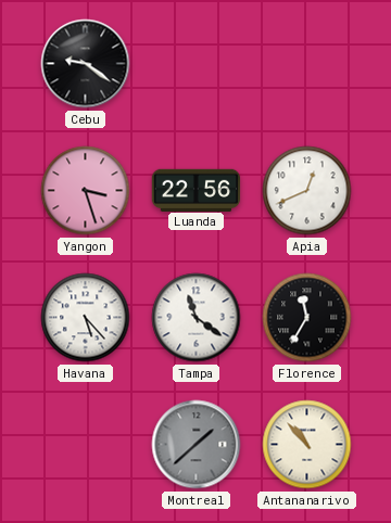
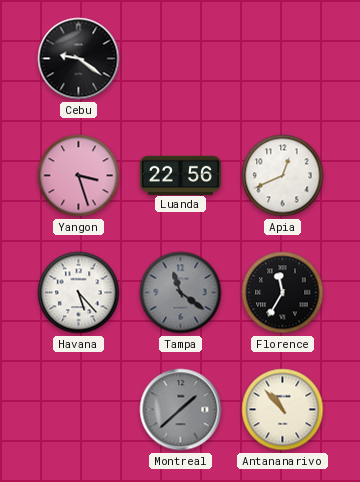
Tampa dial: white -> grey (181, 293)
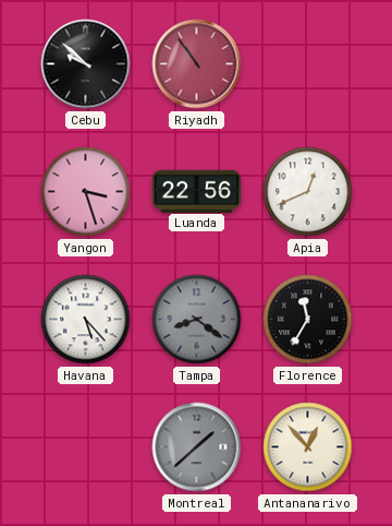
Cebu: 9:21 -> 9:52 (86, 64)
Riyadh: none -> 10:54 (197, 64)
Tampa: 11:21 -> 8:21 (197, 320)
Antananarivo: 10:53 -> 12:53 (308, 447)
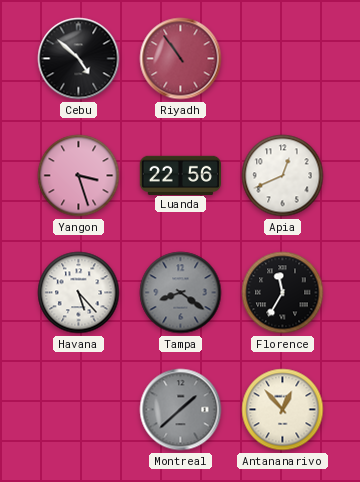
Cebu: 9:52 -> 4:52 (79, 59)
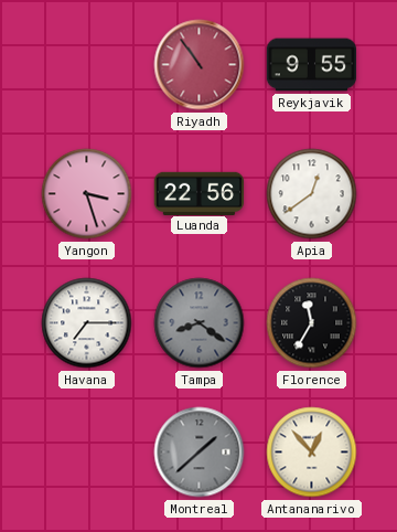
Cebu: 4:52 -> none (79, 59)
Reykjavik: none -> 9:55 (312, 65)
Apia: 12:41 -> 12:39 (312, 194)
Havana: 5:23 -> 7:15 (87, 323)
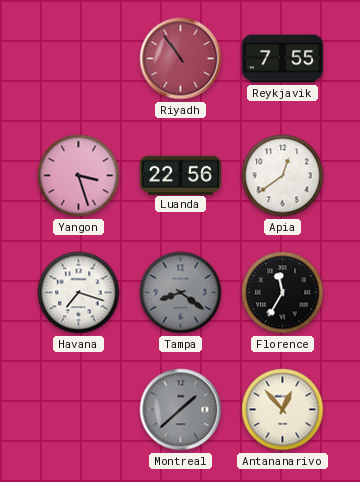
Reykjavik: 9:55 -> 7:55 (283, 59)
Havana: 7:15 -> 7:18 (79, 293)
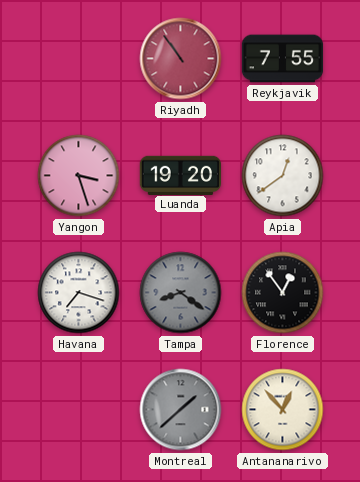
Luanda: 22:56 -> 19:20 (181, 175)
Florence: 11:35 -> 12:54 (283, 293)
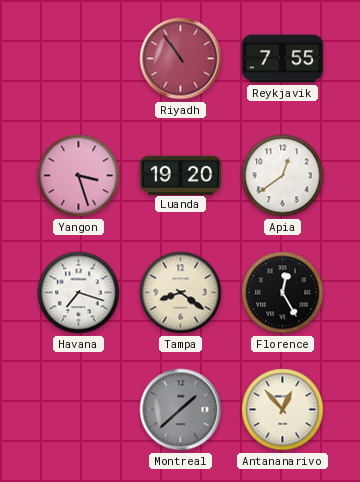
Tampa dial: grey -> cream (181, 293)
Florence: 12:54 -> 12:25 (283, 293)
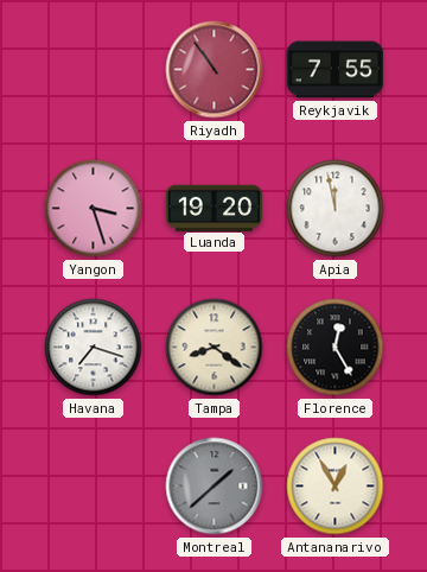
Apia: 12:39 -> 11:58 (336, 209)
Antananarivo: 12:53 -> 12:55 (336, 487)
